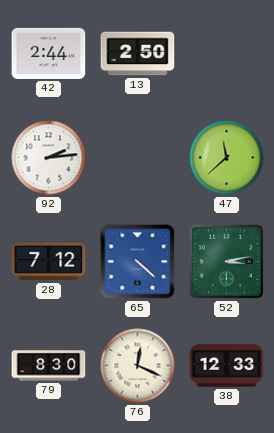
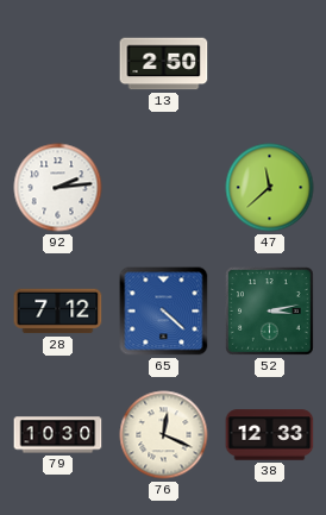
42: 2:44 -> none (49, 53)
79: 8:30 -> 10:30 (58, 435)
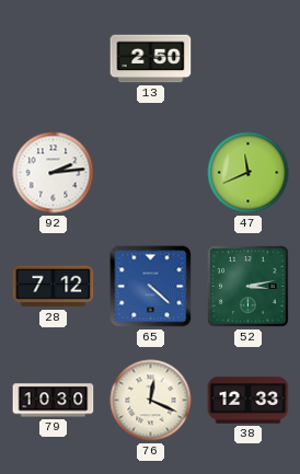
47: 11:38 -> 11:41 (249, 173)
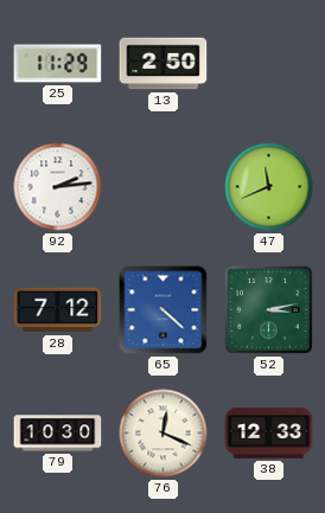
25: none -> 11:29 (58, 64)
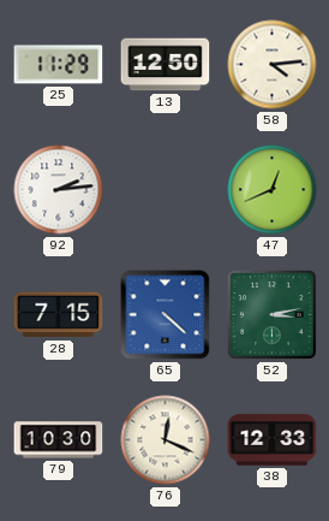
13: 2:50 -> 12:50 (166, 65)
58: none -> 4:14 (273, 65)
47: 11:41 -> 12:41 (273, 190)
28: 7:12 -> 7:15 (59, 315)
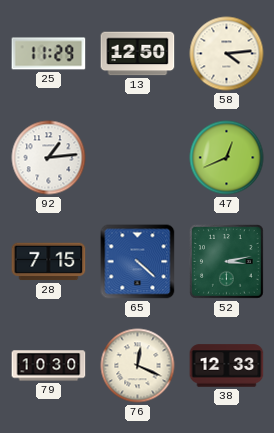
92: 2:14 -> 1:14 (49, 158)
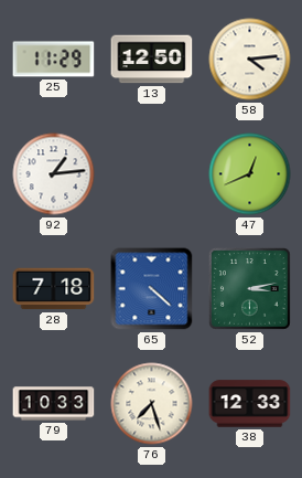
28: 7:15 -> 7:18 (54, 289)
79: 10:30 -> 10:33 (54, 404)
76: 12:19 -> 7:27 (152, 404)
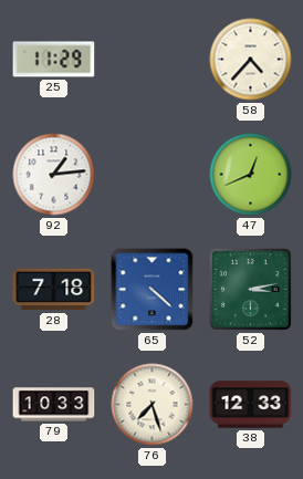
13: 12:50 -> none (152, 60)
58: 4:14 -> 4:37 (251, 60)
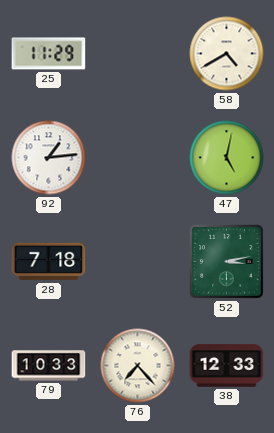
58: 4:37 -> 4:40 (227, 54)
47: 12:41 -> 5:02 (227, 158)
65: 4:22 -> none (153, 290)
76: 7:27 -> 7:23 (138, 366)
